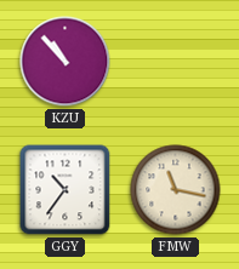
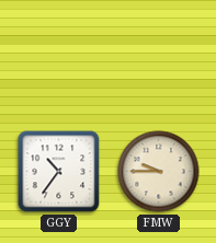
KZU: 10:53 -> none (66, 62)
FMW: 11:17 -> 9:45 (159, 172)
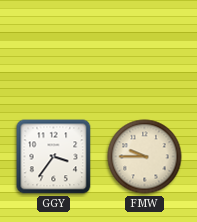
GGY: 10:36 -> 3:36 (54, 157)
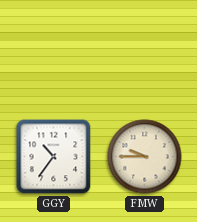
GGY: 3:36 -> 10:36 (54, 157)
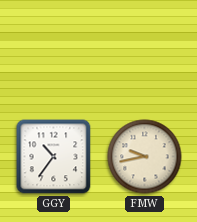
FMW: 9:45 -> 9:43 (145, 157)
